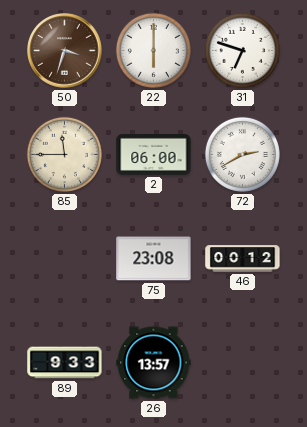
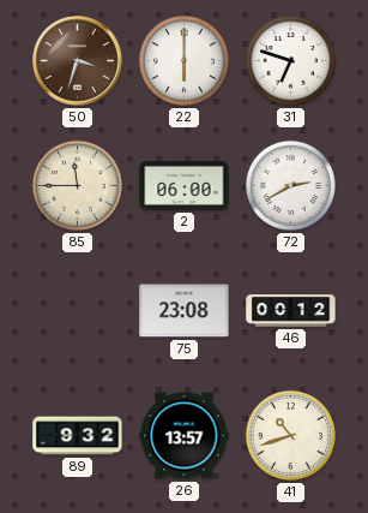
89: 9:33 -> 9:32 (78, 436)
41: none -> 10:42 (290, 435)
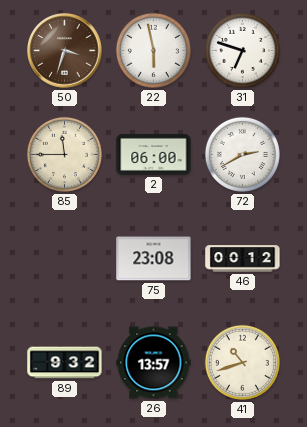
22: 6:00 -> 5:58 (153, 50)
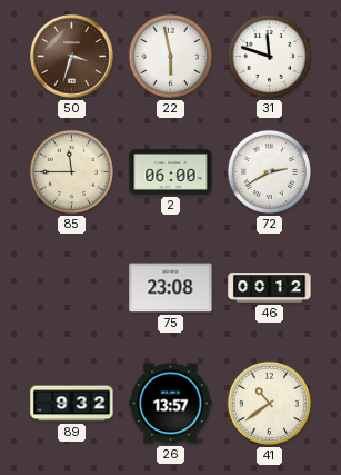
31: 6:48 -> 11:48 (269, 56)
41: 10:42 -> 10:39 (269, 403)
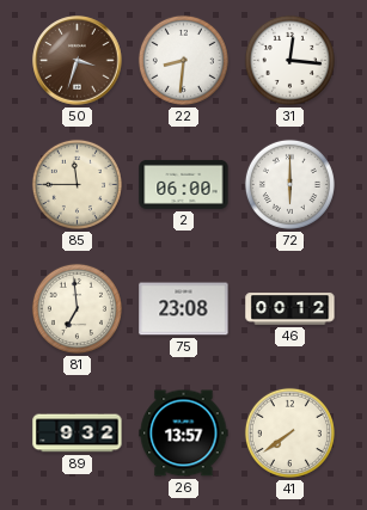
22: 5:58 -> 8:31 (183, 60)
31: 11:48 -> 12:16 (289, 60)
72: 2:40 -> 6:00 (289, 184)
81: none -> 6:59 (77, 308)
41: 10:39 -> 7:39 (289, 432)
